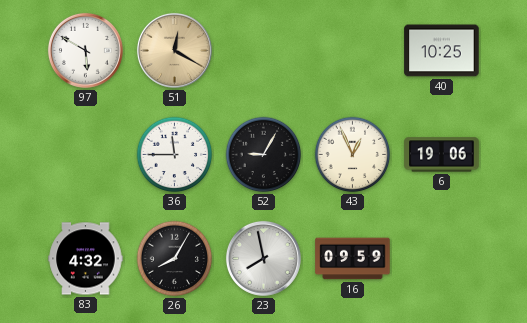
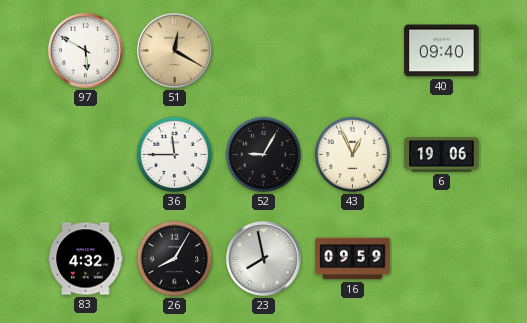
40: 10:25 -> 09:40 (442, 51)
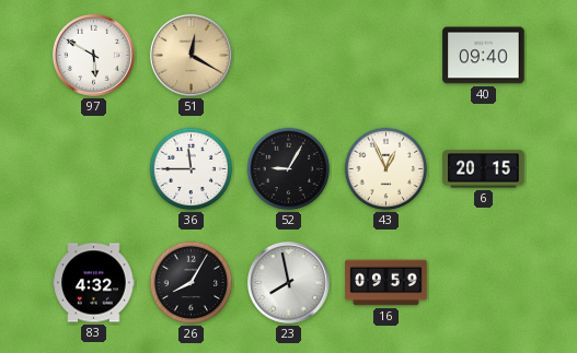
6: 19:06 -> 20:15 (484, 169)
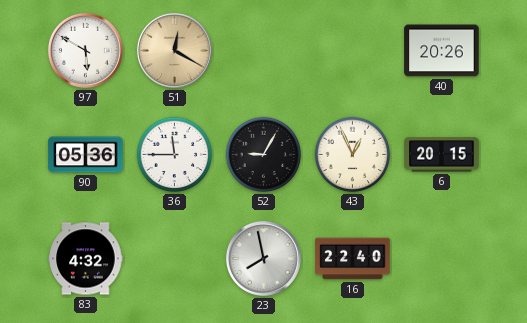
40: 09:40 -> 20:26 (442, 51)
90: none -> 05:36 (86, 155)
26: 8:05 -> none (192, 283)
16: 09:59 -> 22:40 (353, 259)
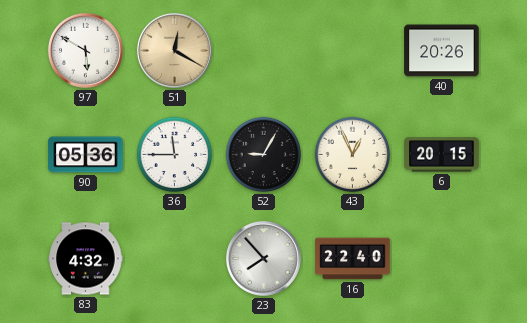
23: 7:58 -> 7:53 (263, 258)
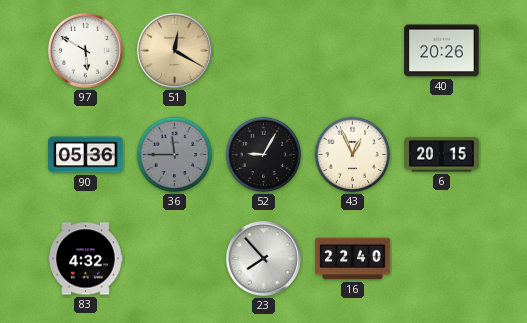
36 dial: white -> grey (175, 155)
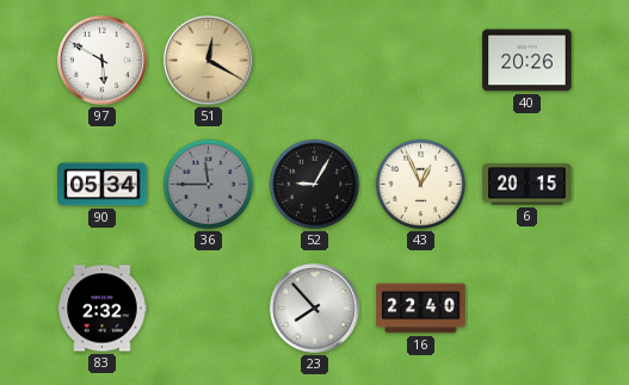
90: 05:36 -> 05:34 (103, 185)
83: 4:32 -> 2:32 (103, 309)
